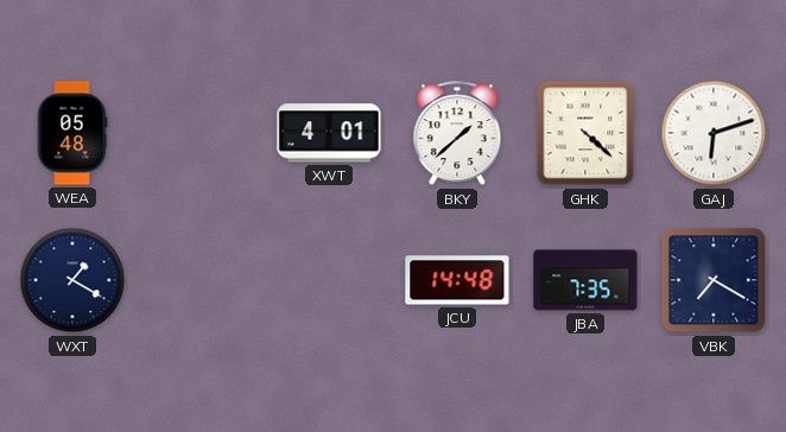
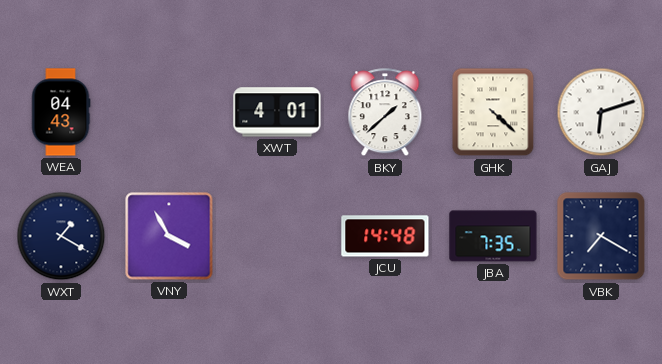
WEA: 05:48 -> 04:43 (61, 112)
VNY: none -> 3:55 (169, 236)
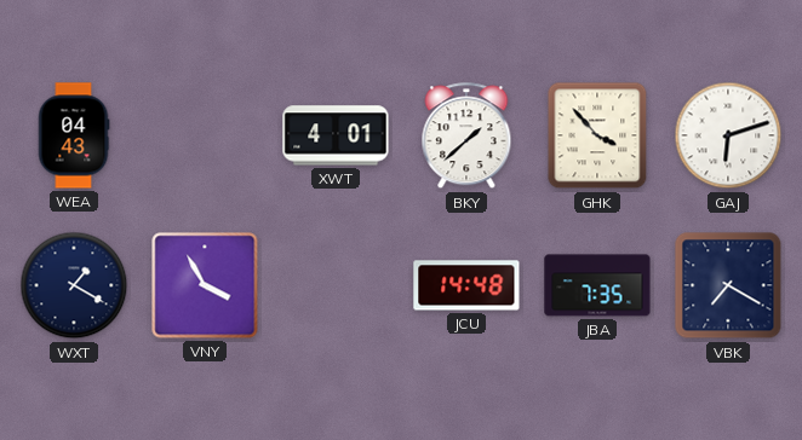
GHK: 4:22 -> 3:53 (597, 135)
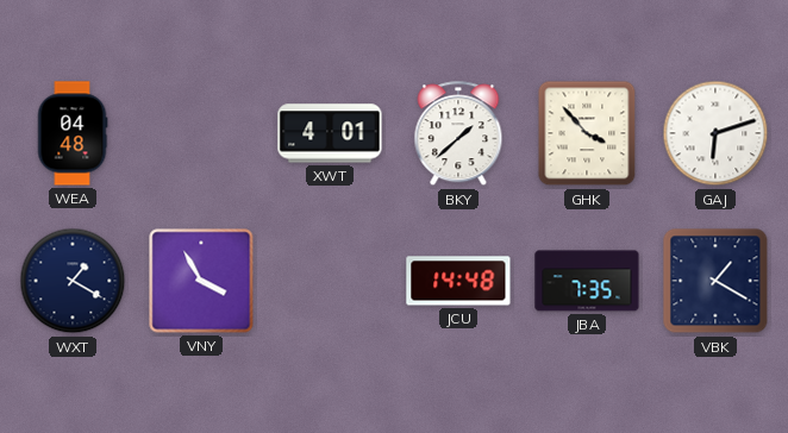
WEA: 04:43 -> 04:48 (73, 133)
VBK: 7:20 -> 1:20 (715, 281)
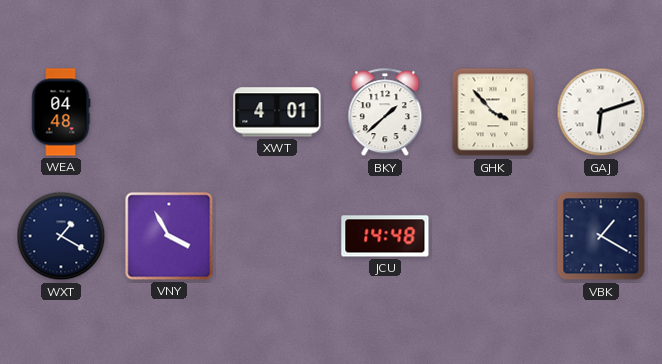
JBA: 7:35 -> none (587, 281)
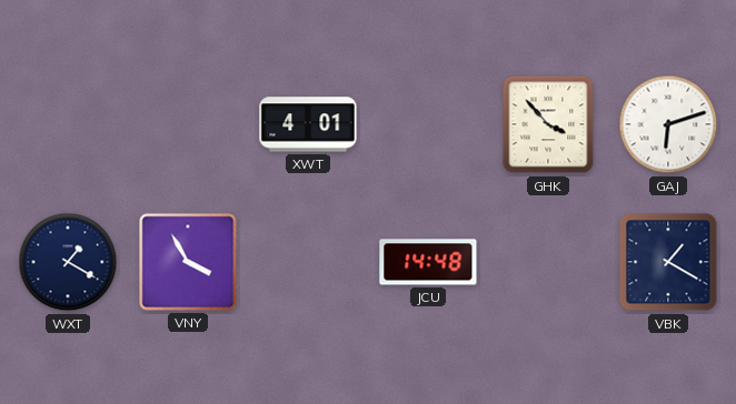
WEA: 04:48 -> none (61, 112)
BKY: 1:38 -> none (385, 113)
